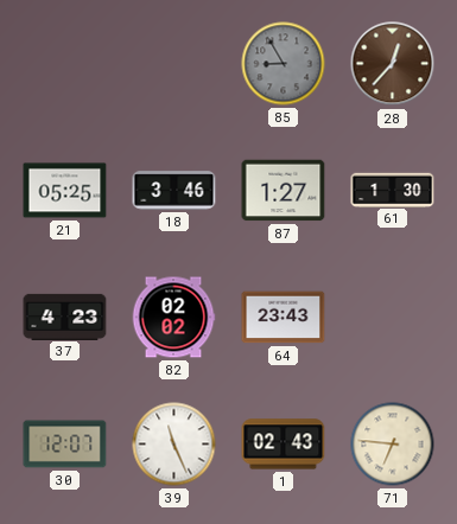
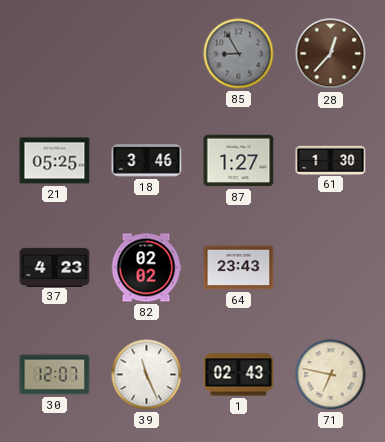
71: 6:46 -> 6:47 (331, 375)
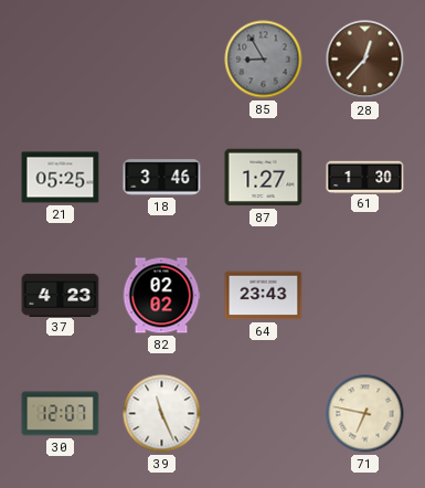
1: 02:43 -> none (239, 375)
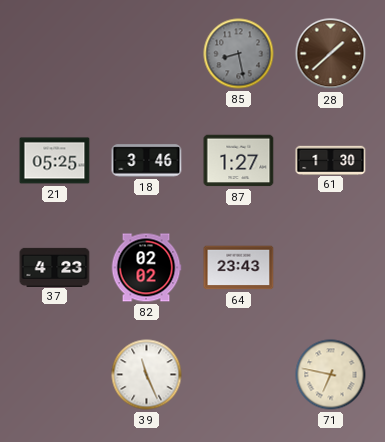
85: 8:55 -> 8:28 (239, 54)
28: 12:37 -> 1:38 (331, 54)
30: 12:07 -> none (61, 414)
